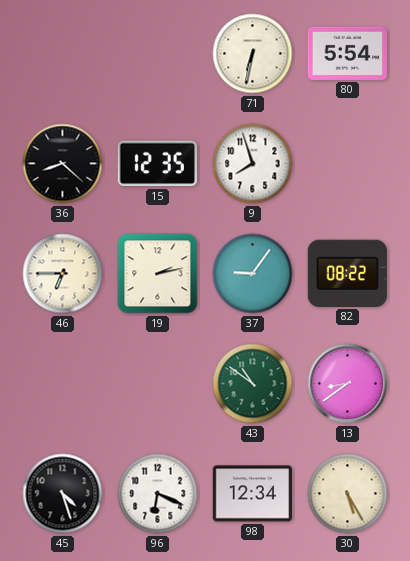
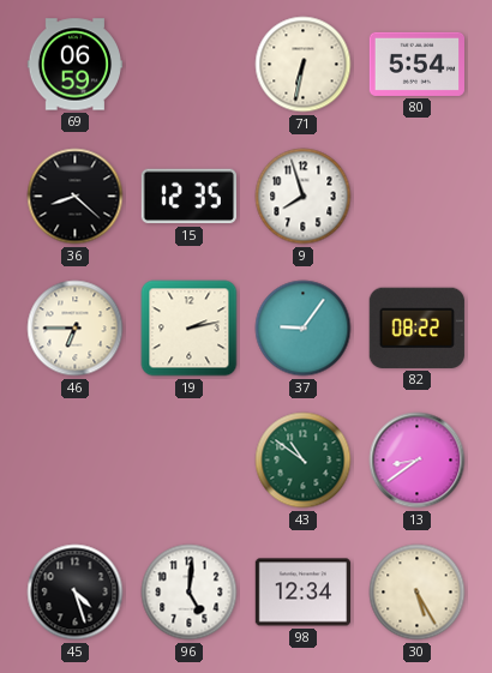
69: none -> 06:59 (76, 65)
96: 6:19 -> 5:01 (190, 593)
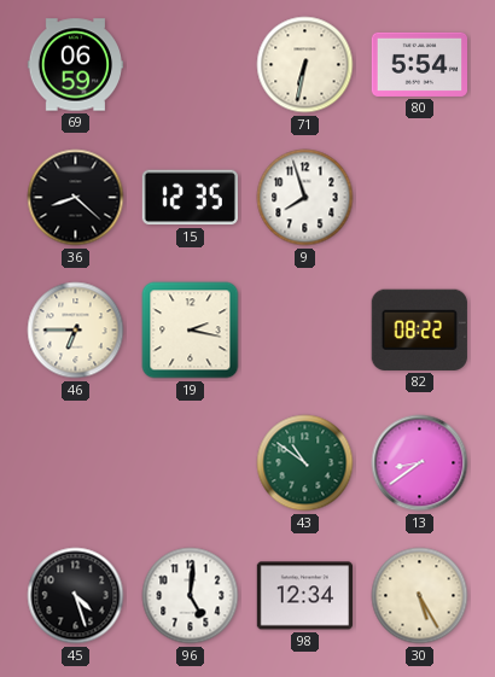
19: 2:13 -> 2:17 (191, 331)
37: 9:06 -> none (304, 329)
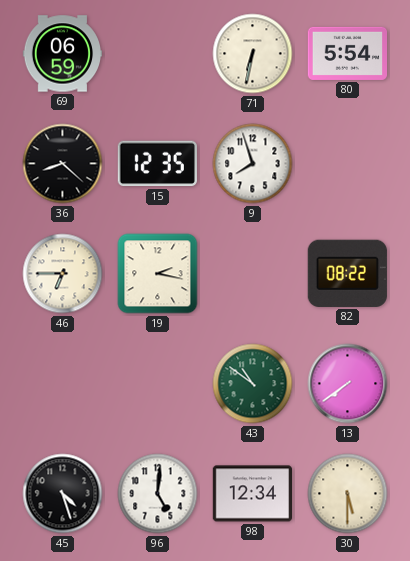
13: 8:39 -> 7:39 (348, 384)
30: 5:25 -> 5:30 (348, 494)
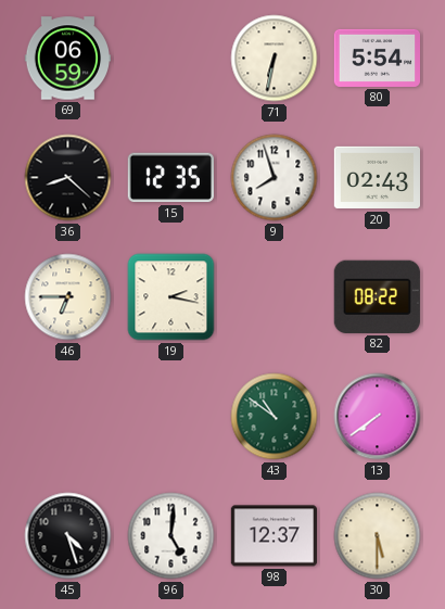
20: none -> 02:43 (378, 178)
98: 12:34 -> 12:37 (274, 536)
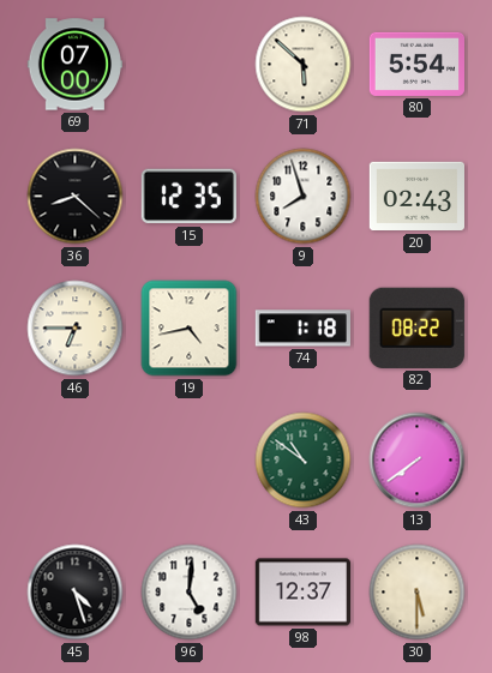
69: 06:59 -> 07:00 (76, 65)
71: 6:32 -> 5:52 (304, 65)
19: 2:17 -> 4:43 (190, 329)
74: none -> 1:18 (302, 329)
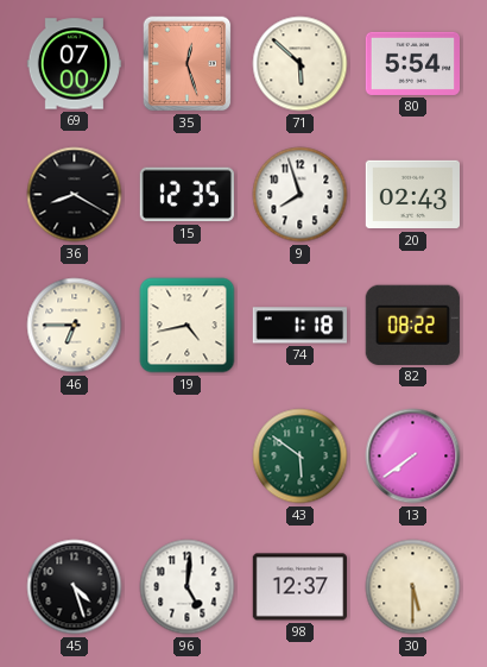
35: none -> 12:27 (188, 64)
36: 8:22 -> 8:20 (75, 195)
43: 10:51 -> 5:51 (301, 457)
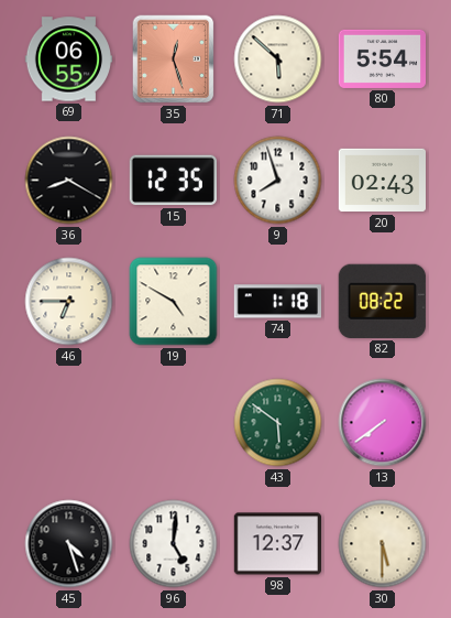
69: 07:00 -> 06:55 (69, 59)
19: 4:43 -> 4:50 (174, 302)
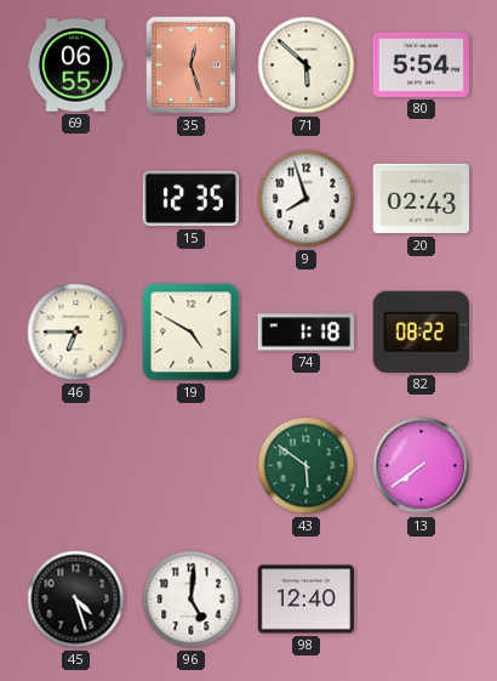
36: 8:20 -> none (69, 181)
98: 12:37 -> 12:40 (305, 600)
30: 5:30 -> none (383, 544)
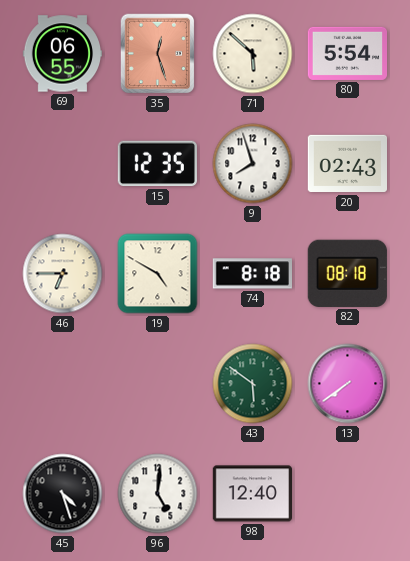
74: 1:18 -> 8:18 (252, 274)
82: 08:22 -> 08:18 (347, 273)
